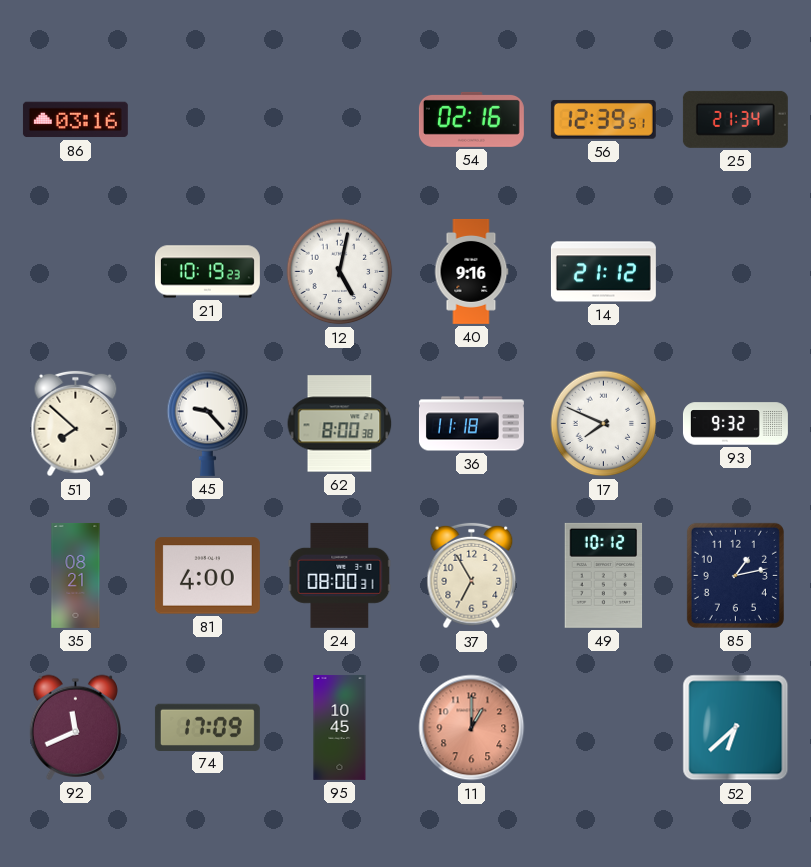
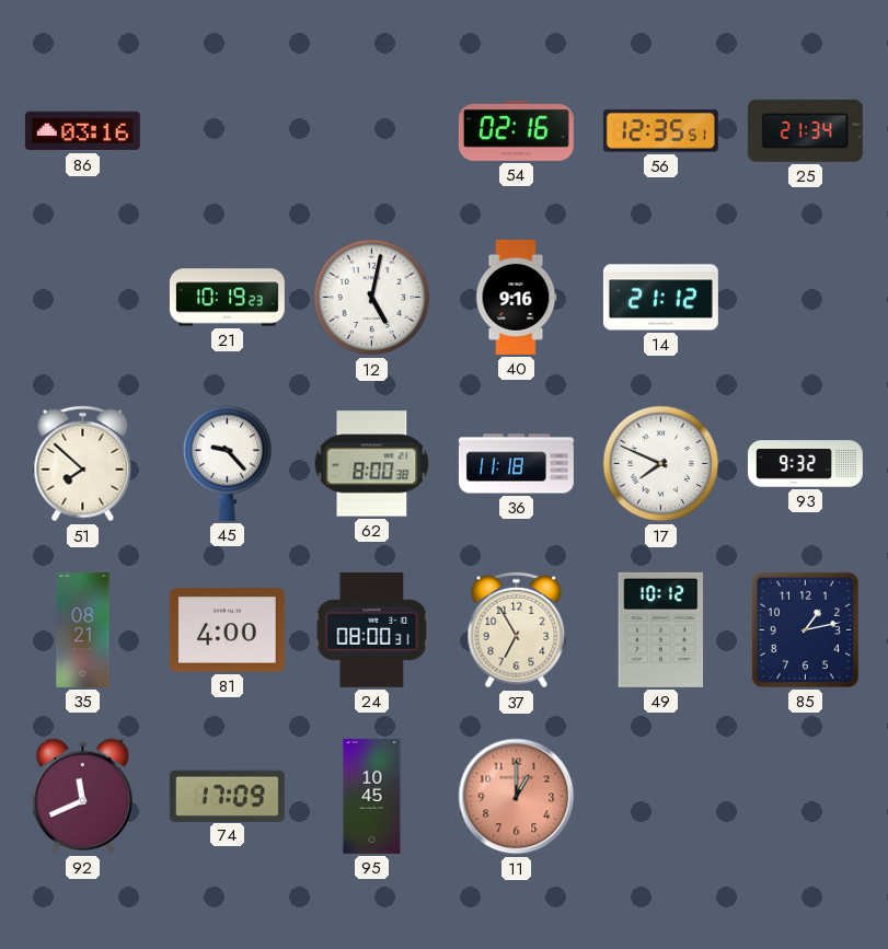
56: 12:39 -> 12:35 (660, 130)
52: 6:38 -> none (736, 728)
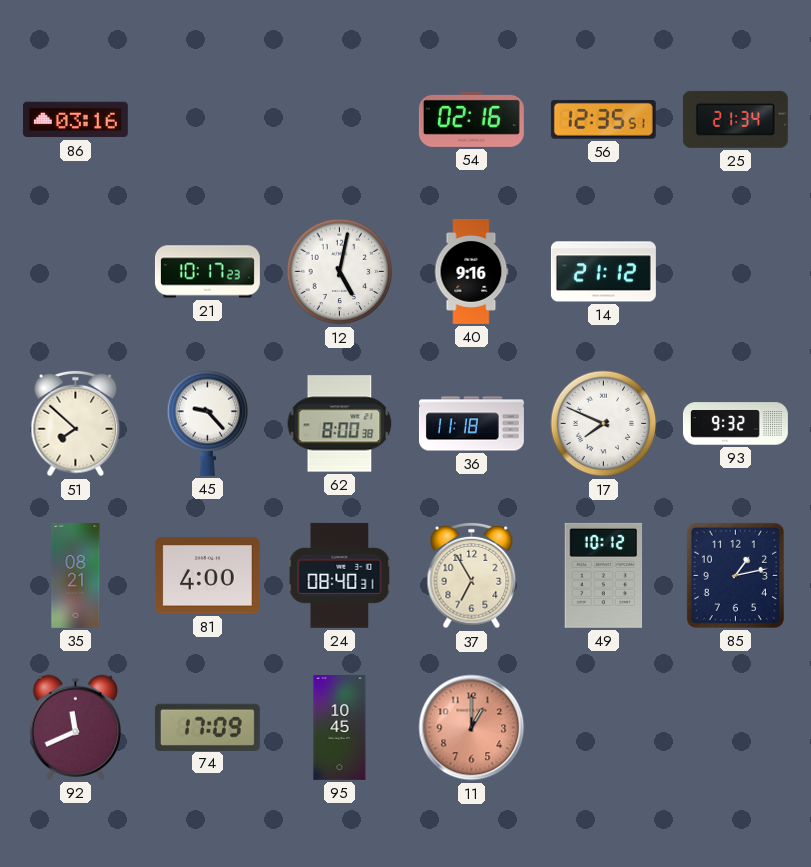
21: 10:19 -> 10:17 (207, 272)
24: 08:00 -> 08:40 (340, 575)
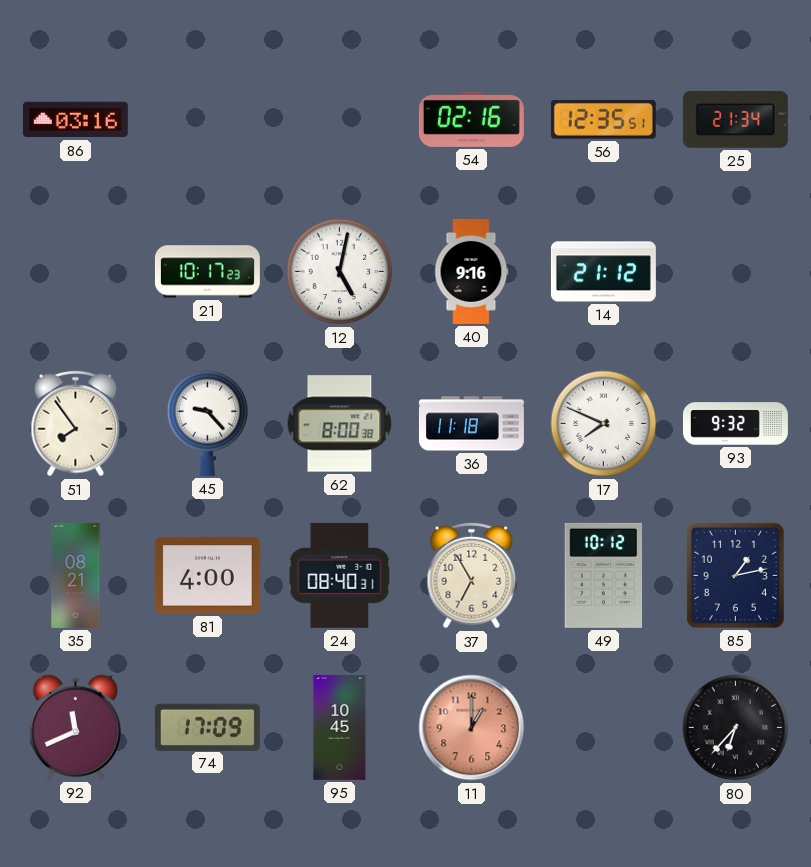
51: 7:52 -> 7:54 (76, 424)
80: none -> 6:37 (736, 728)
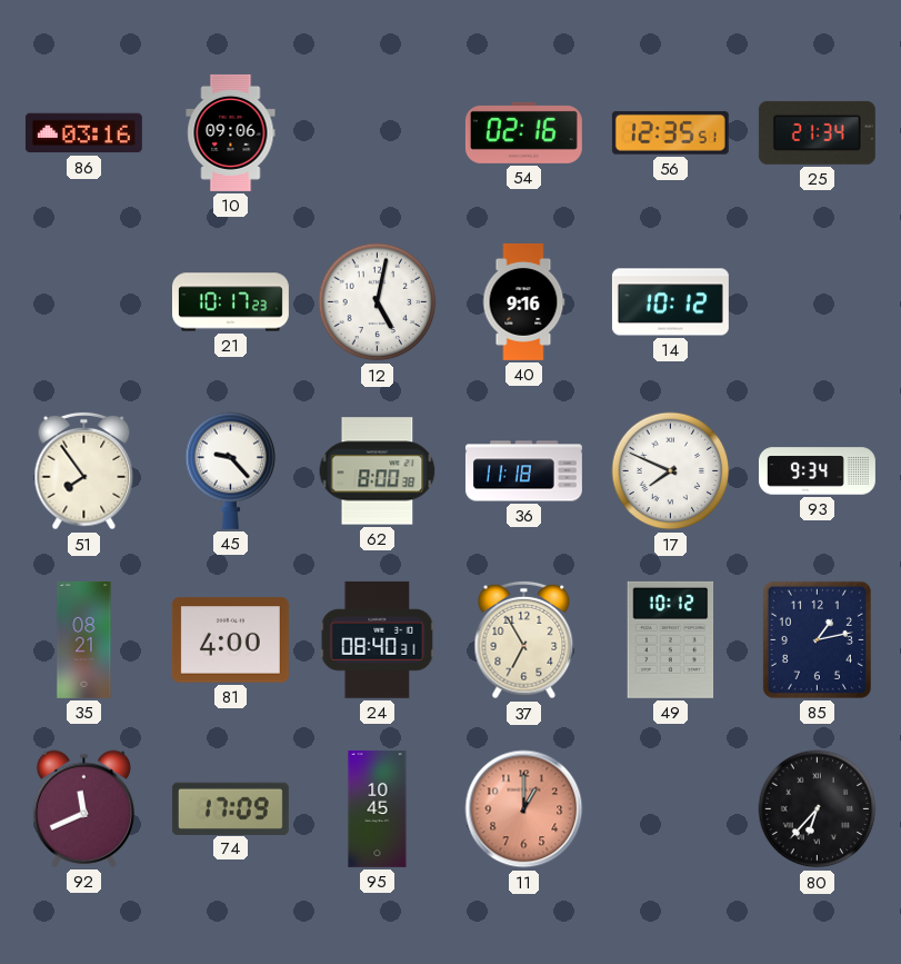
10: none -> 09:06 (231, 132)
14: 21:12 -> 10:12 (670, 302)
93: 9:32 -> 9:34 (817, 471)
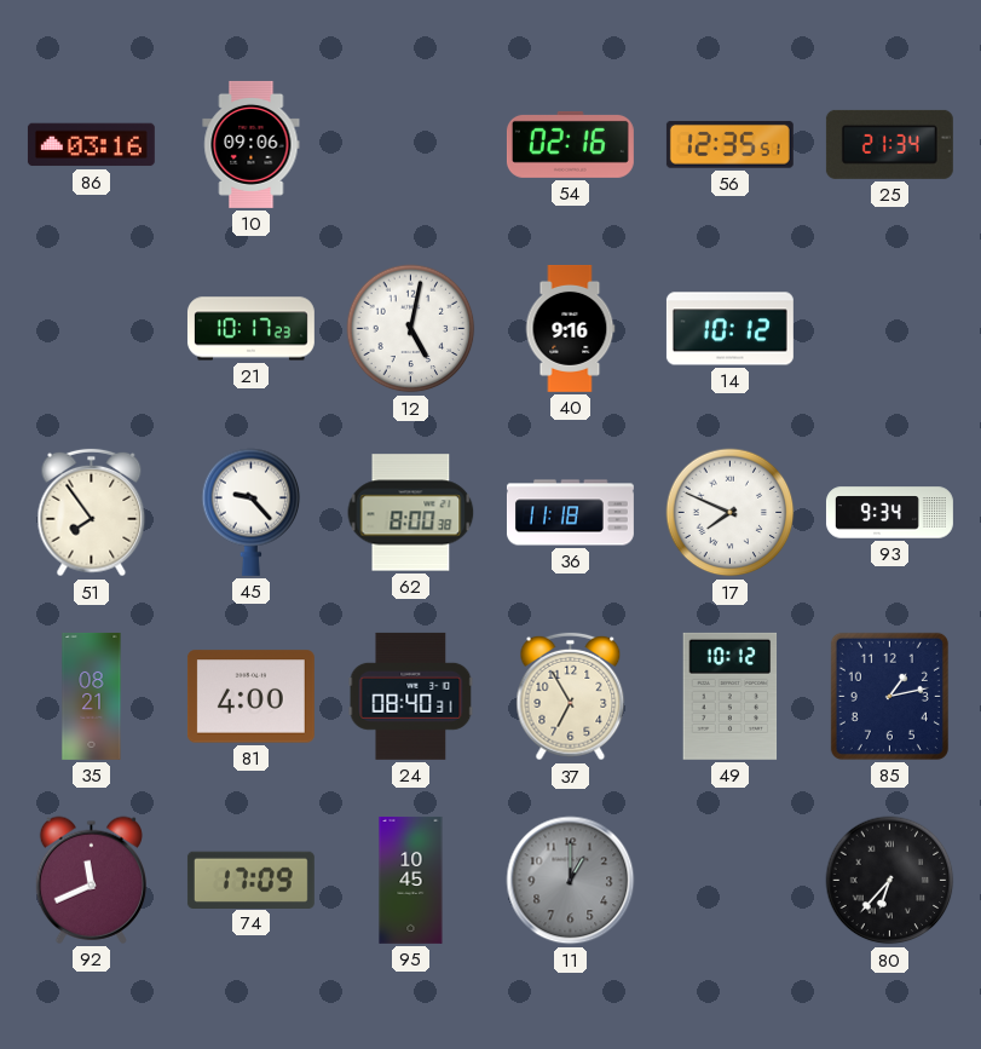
11 dial: salmon -> grey (571, 881)
